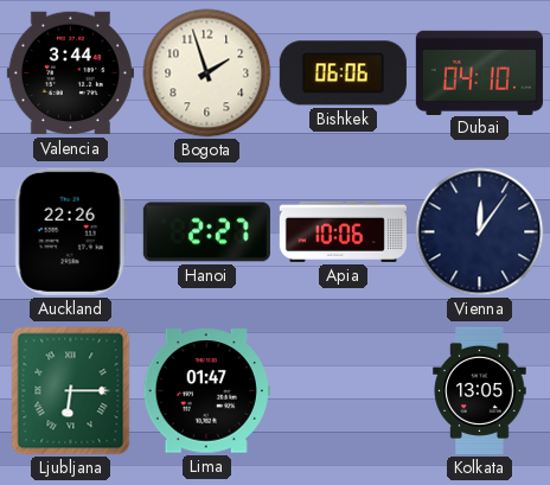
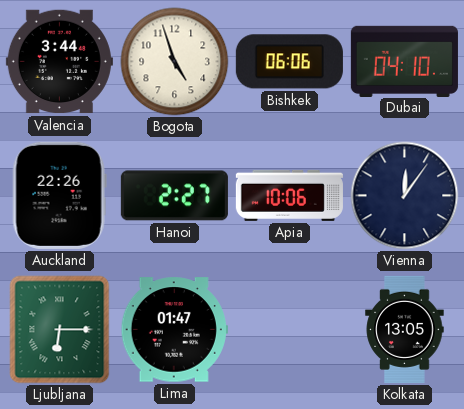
Bogota: 1:57 -> 4:57 (175, 62)
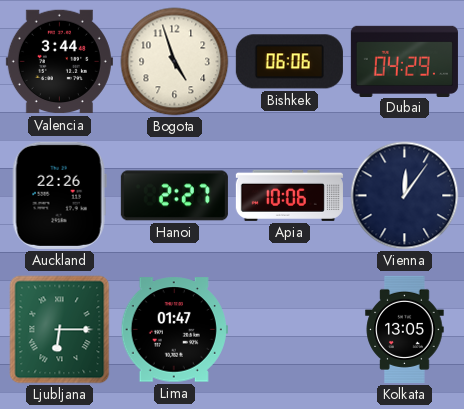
Dubai: 04:10 -> 04:29 (404, 61)
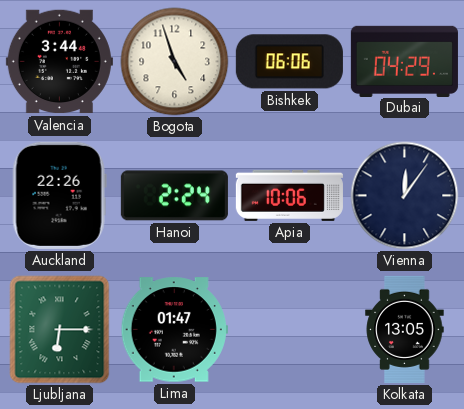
Hanoi: 2:27 -> 2:24 (174, 196)
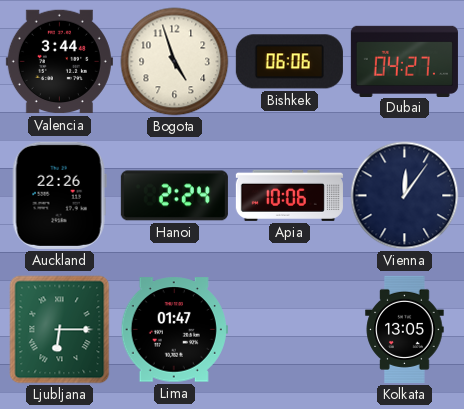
Dubai: 04:29 -> 04:27 (404, 61)
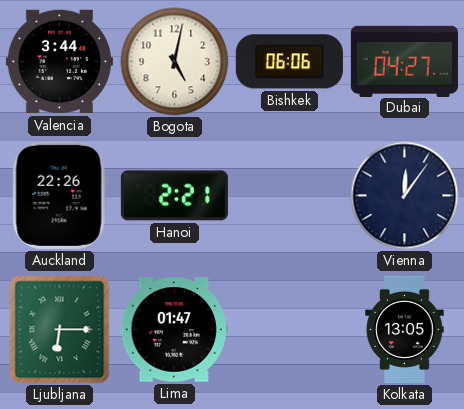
Bogota: 4:57 -> 5:02 (175, 62)
Hanoi: 2:24 -> 2:21 (174, 196)
Apia: 10:06 -> none (289, 195)
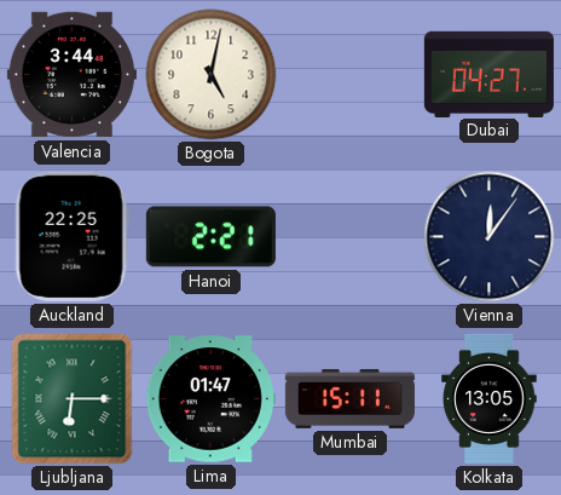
Bishkek: 06:06 -> none (289, 62)
Auckland: 22:26 -> 22:25 (71, 236)
Mumbai: none -> 15:11 (349, 398)
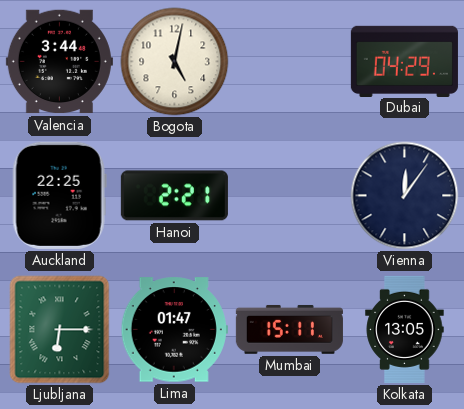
Dubai: 04:27 -> 04:29 (404, 61)
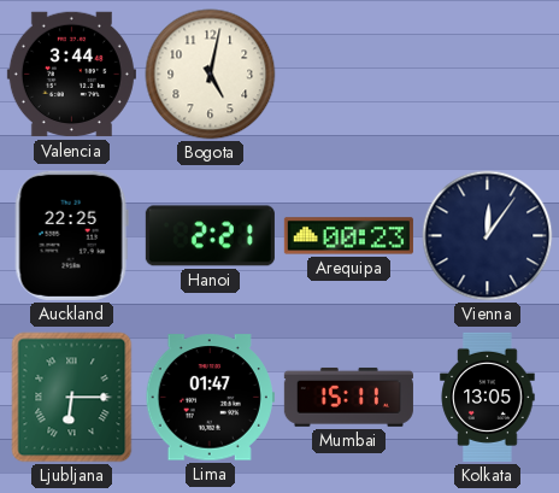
Dubai: 04:29 -> none (404, 61)
Arequipa: none -> 00:23 (348, 236)
